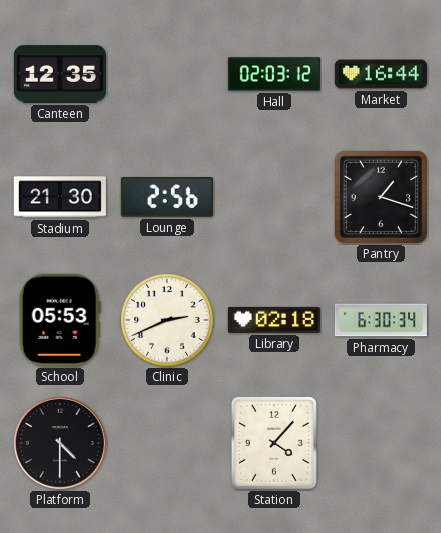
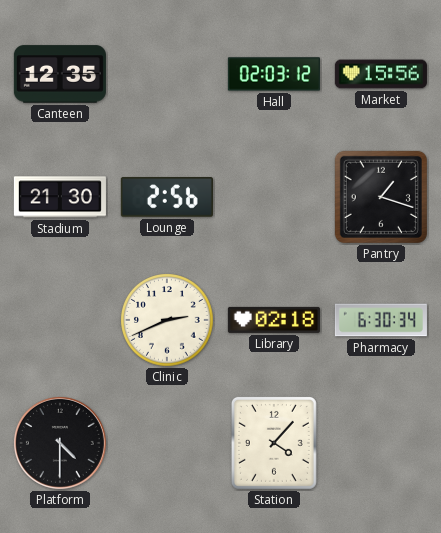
Market: 16:44 -> 15:56 (381, 74)
School: 05:53 -> none (60, 320)
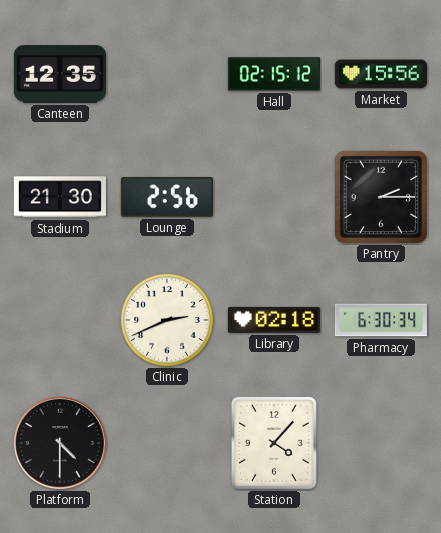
Hall: 02:03 -> 02:15 (274, 74)
Pantry: 1:18 -> 2:15 (381, 197)
